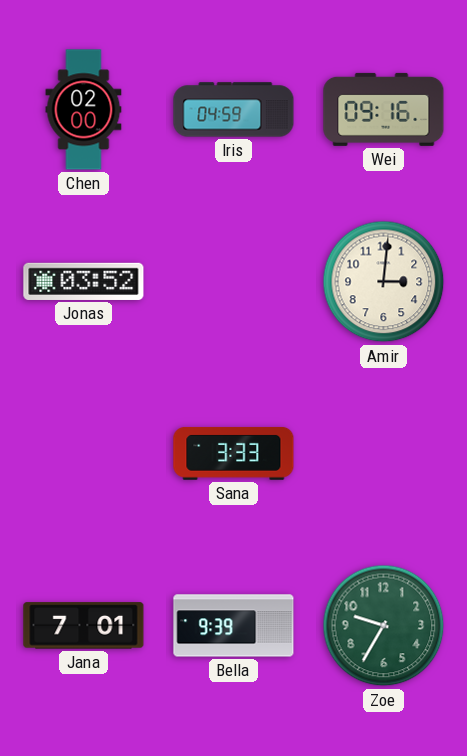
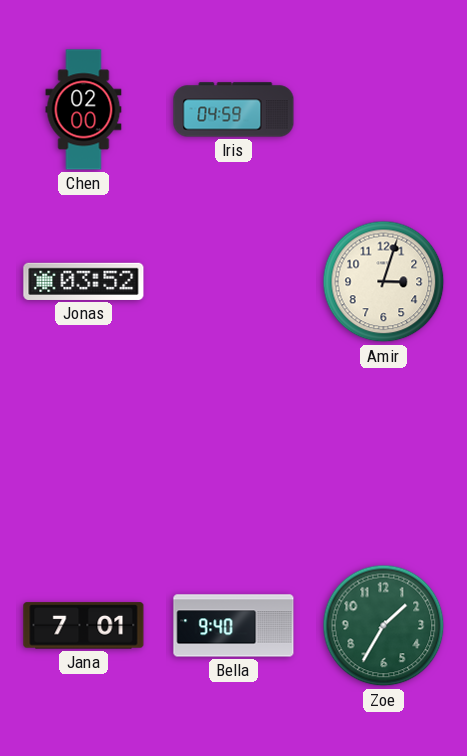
Wei: 09:16 -> none (384, 109)
Amir: 3:01 -> 3:03 (384, 282)
Sana: 3:33 -> none (234, 453)
Bella: 9:39 -> 9:40 (234, 626)
Zoe: 9:35 -> 1:35 (384, 626)
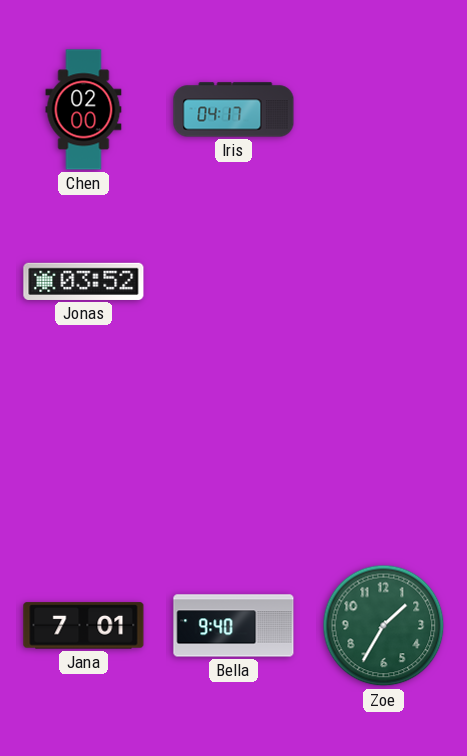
Iris: 04:59 -> 04:17 (234, 110)
Amir: 3:03 -> none (384, 282)
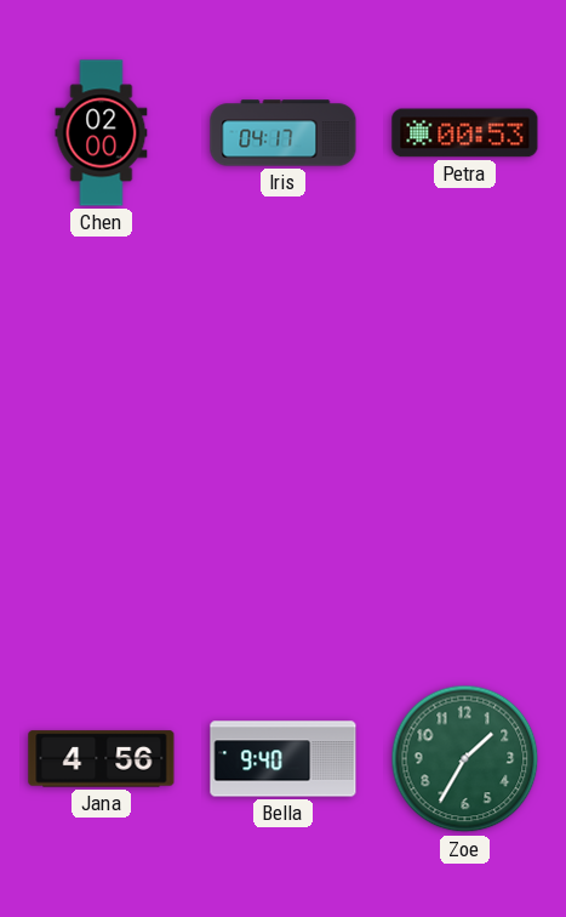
Petra: none -> 00:53 (465, 133)
Jonas: 03:52 -> none (84, 281)
Jana: 7:01 -> 4:56 (102, 759)
